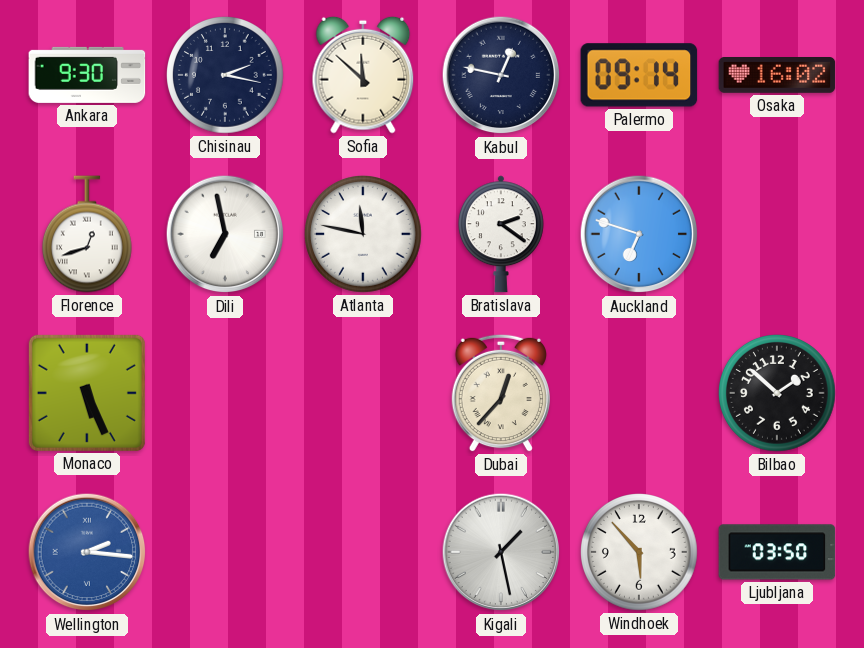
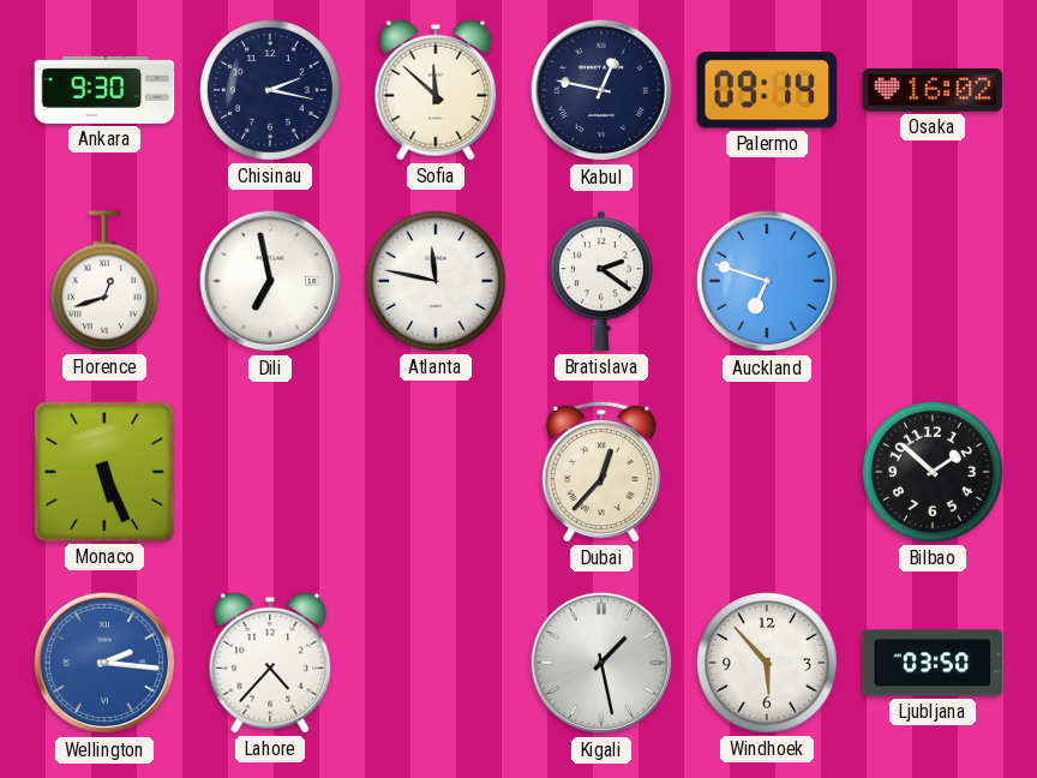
Lahore: none -> 4:37 (270, 663)
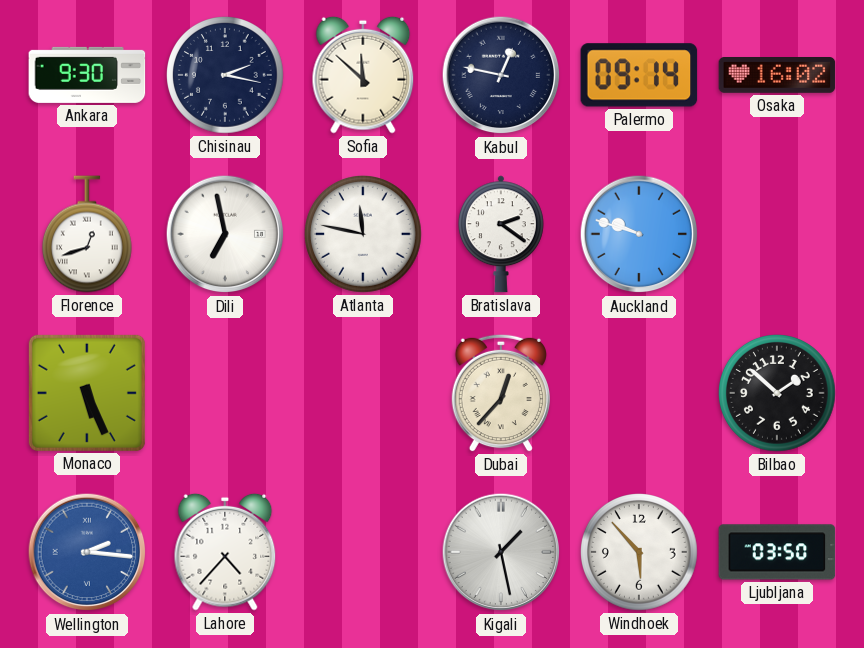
Auckland: 6:48 -> 9:48 (639, 234)
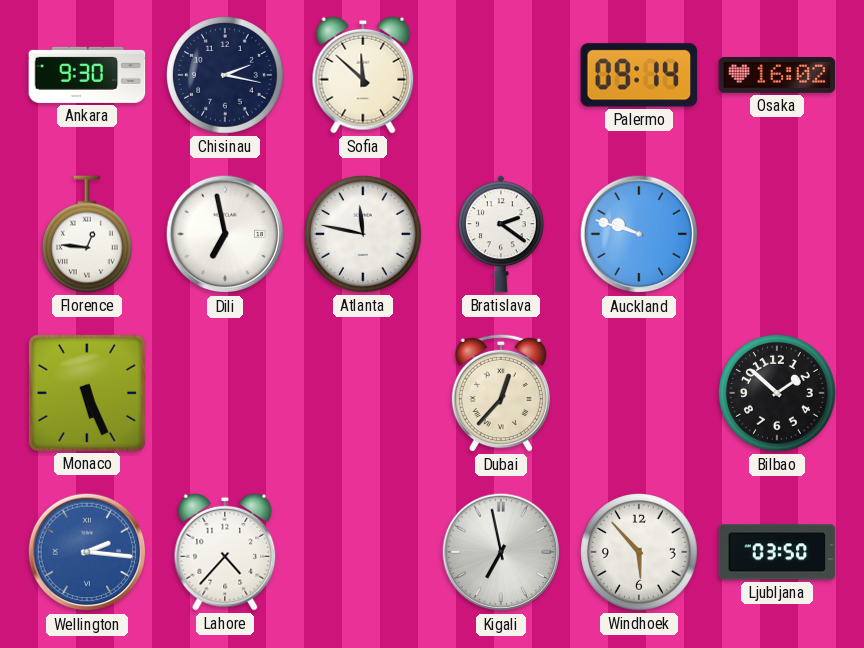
Kabul: 12:47 -> none (501, 75)
Florence: 12:42 -> 12:46 (87, 234)
Kigali: 1:28 -> 6:58 (501, 552)
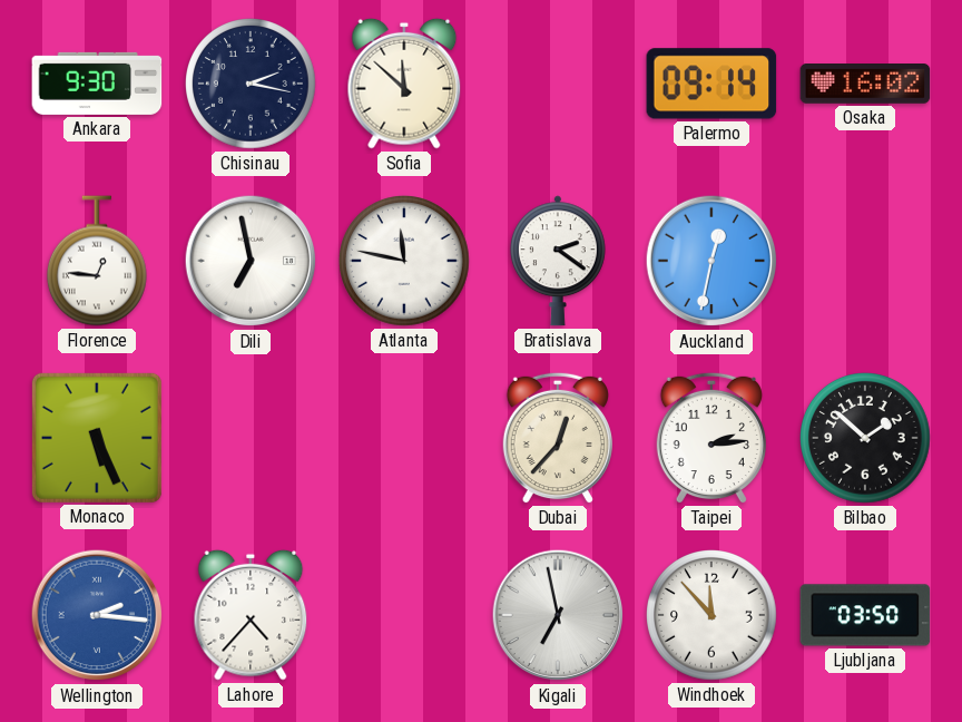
Auckland: 9:48 -> 12:32 (711, 261)
Taipei: none -> 2:14 (711, 438)
Windhoek: 5:53 -> 11:53 (713, 616)
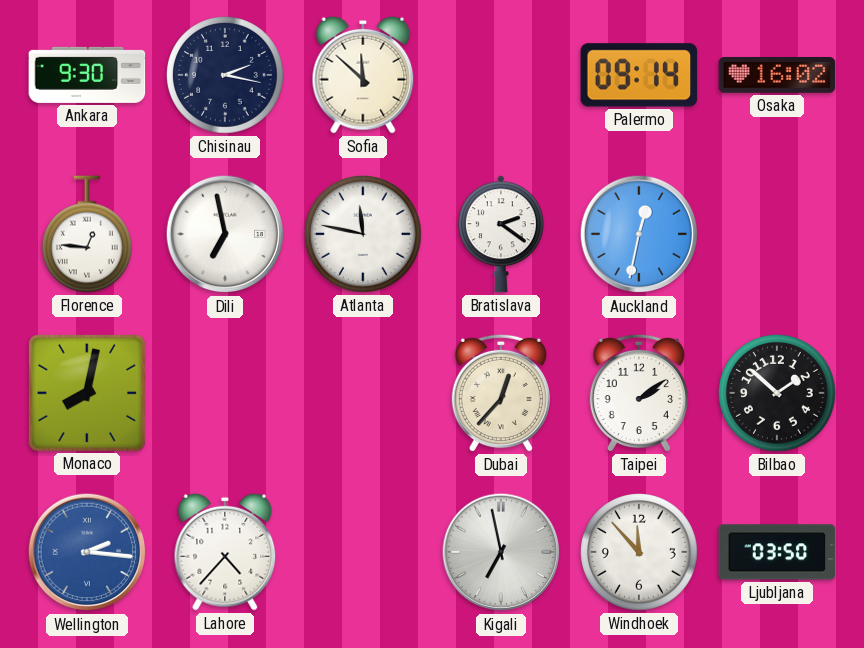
Monaco: 5:26 -> 8:02 (87, 393)
Taipei: 2:14 -> 2:09 (639, 393)
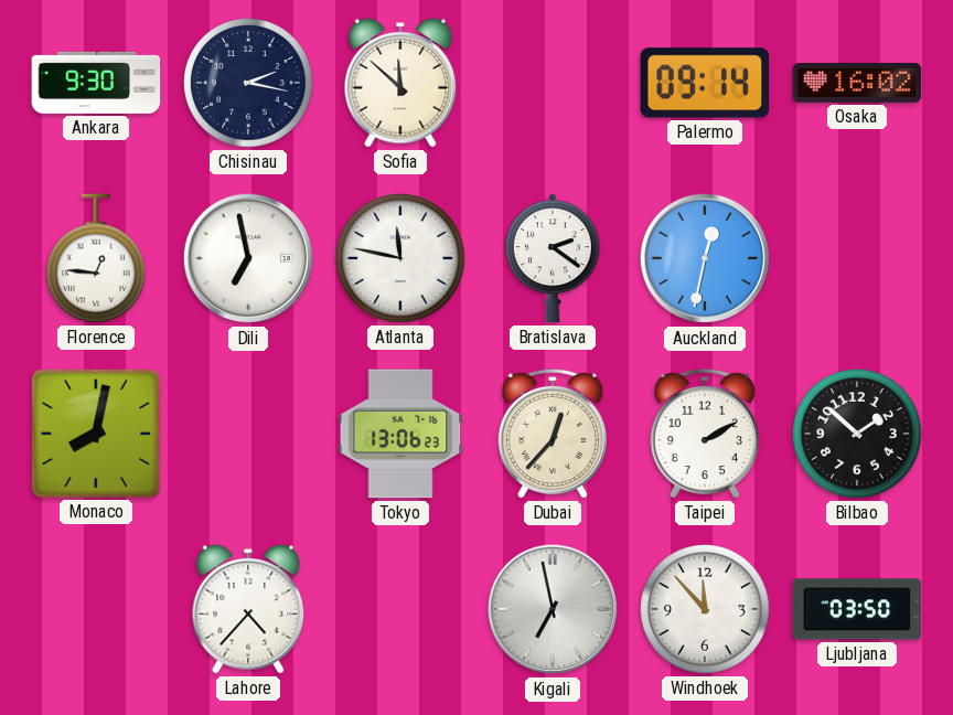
Tokyo: none -> 13:06 (400, 434)
Taipei: 2:09 -> 2:10 (705, 434)
Wellington: 2:16 -> none (87, 552)
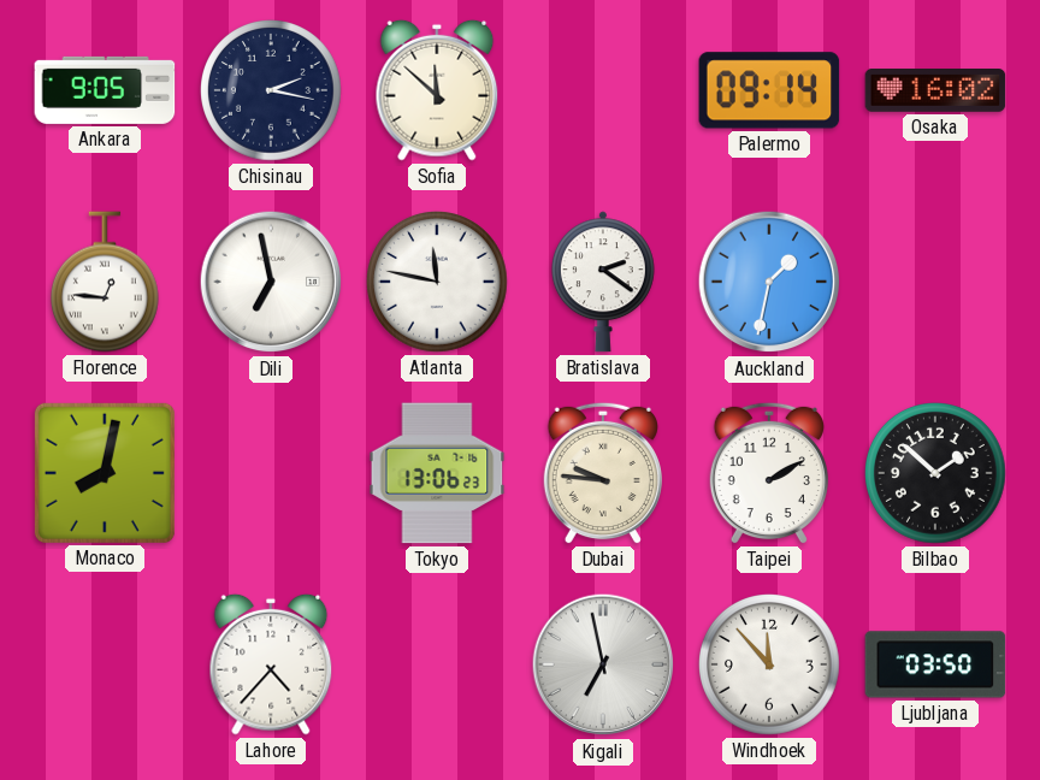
Ankara: 9:30 -> 9:05 (105, 90)
Auckland: 12:32 -> 1:32 (769, 282)
Dubai: 12:37 -> 9:46 (603, 473)
